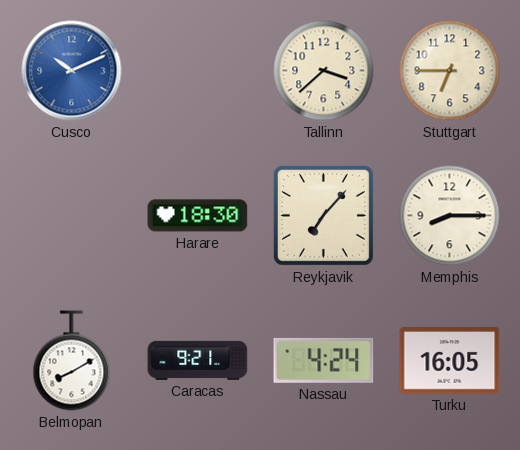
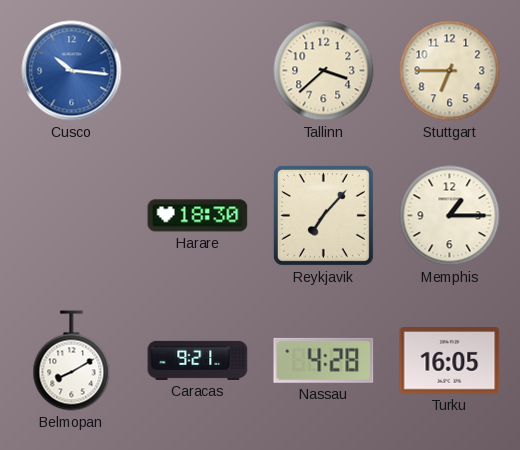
Cusco: 10:11 -> 10:16 (72, 71)
Memphis: 8:15 -> 1:15 (450, 216)
Nassau: 4:24 -> 4:28 (324, 360)
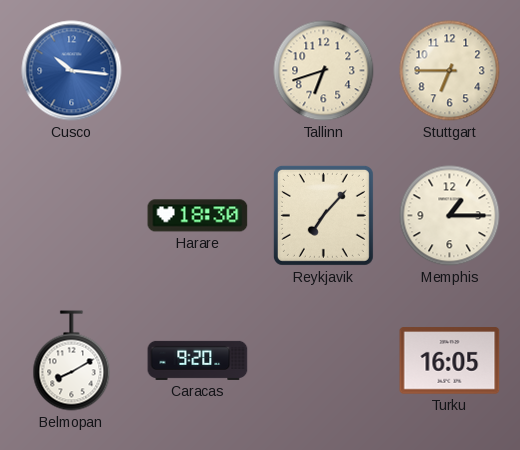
Tallinn: 3:38 -> 6:42 (324, 71)
Caracas: 9:21 -> 9:20 (198, 360)
Nassau: 4:28 -> none (324, 360)
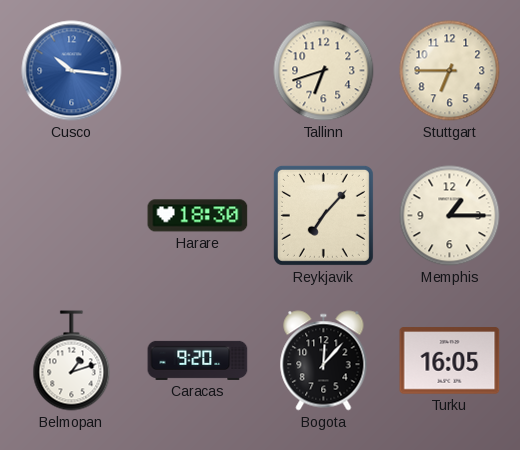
Belmopan: 8:10 -> 1:12 (72, 361)
Bogota: none -> 12:07 (324, 361)
